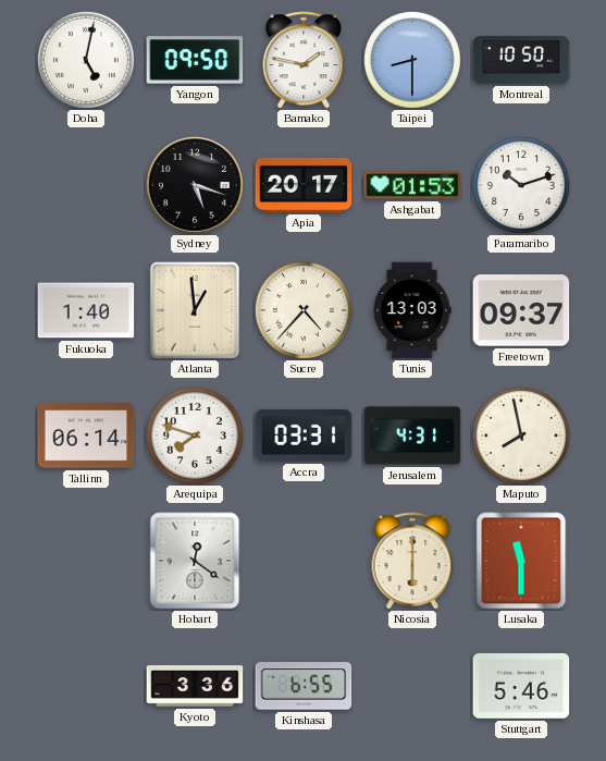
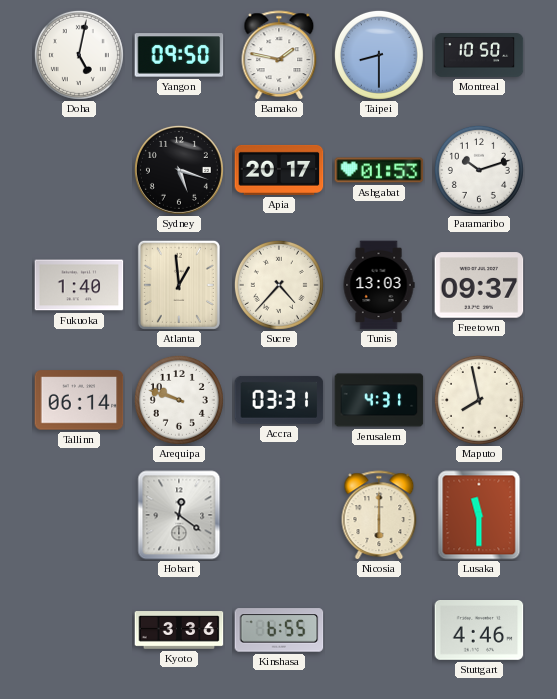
Arequipa: 7:48 -> 9:48 (179, 400)
Stuttgart: 5:46 -> 4:46 (479, 631)
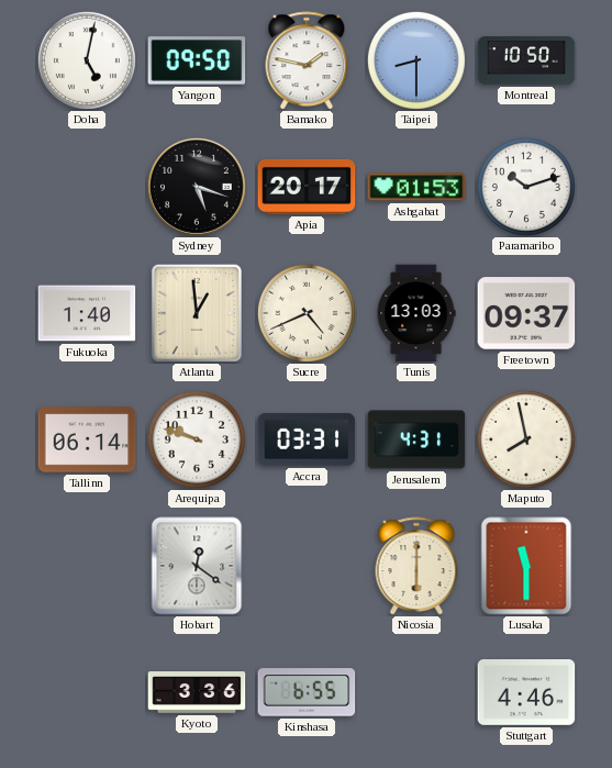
Sucre: 4:37 -> 4:41 (307, 313)
